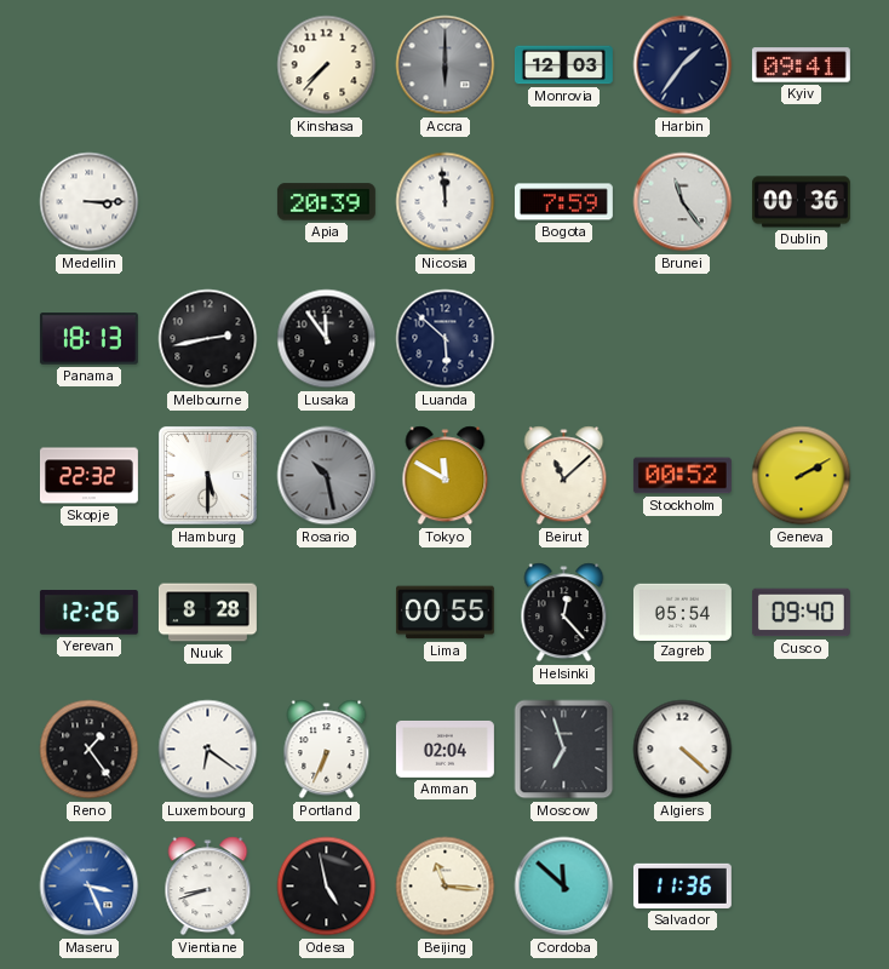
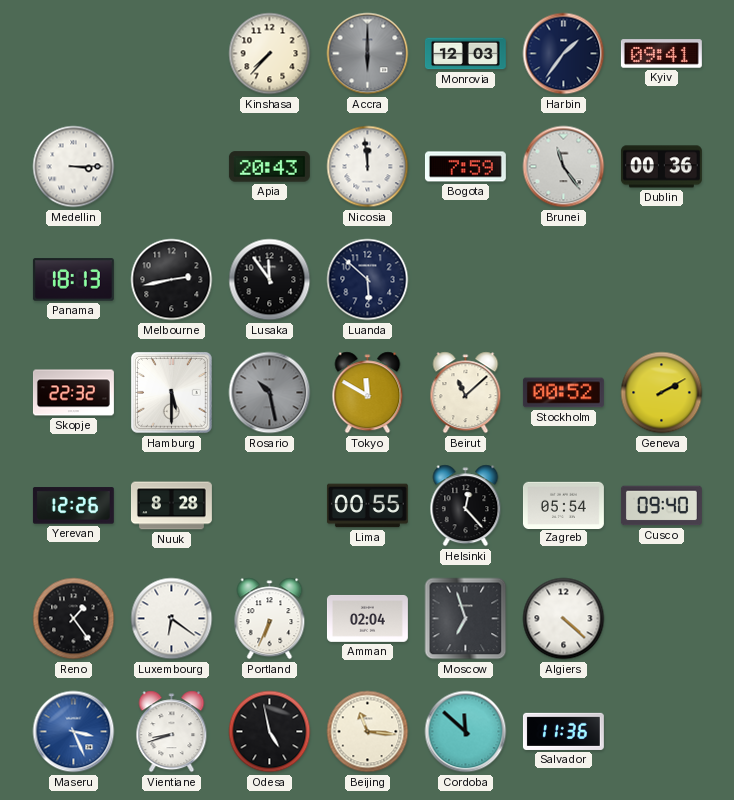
Apia: 20:39 -> 20:43 (269, 167)
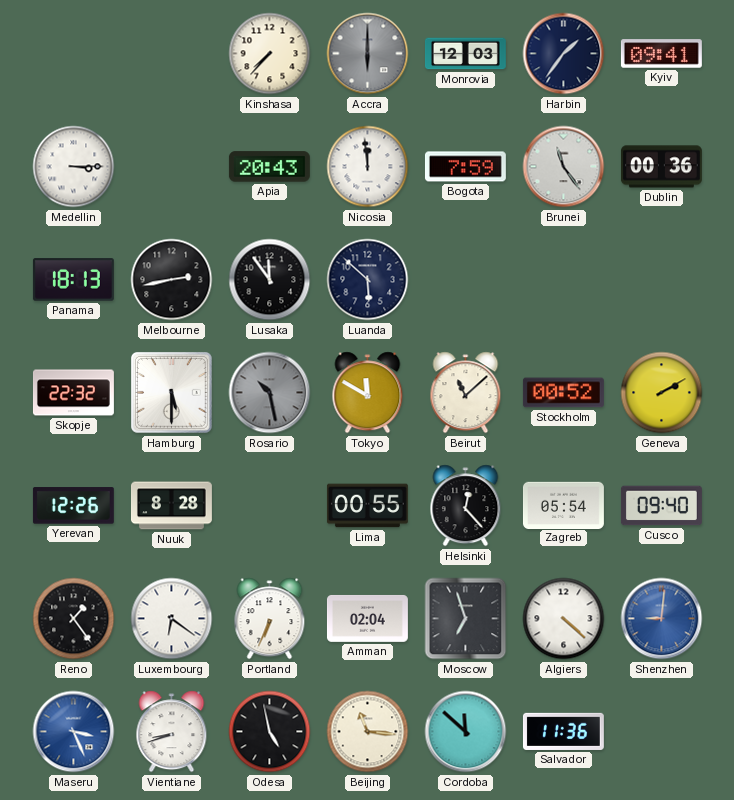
Shenzhen: none -> 9:01 (662, 619)
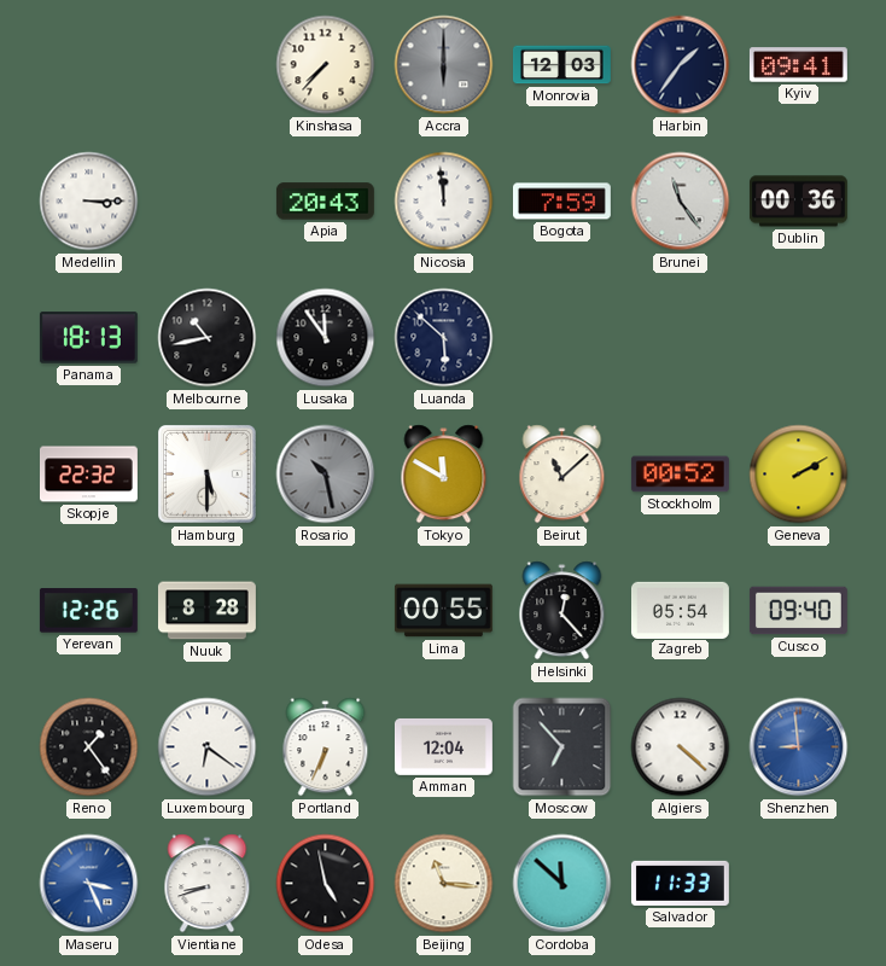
Melbourne: 2:43 -> 10:43 (208, 338)
Amman: 02:04 -> 12:04 (443, 746)
Moscow: 6:57 -> 6:53 (563, 747)
Shenzhen: 9:01 -> 8:59 (799, 747)
Salvador: 11:36 -> 11:33 (680, 883)
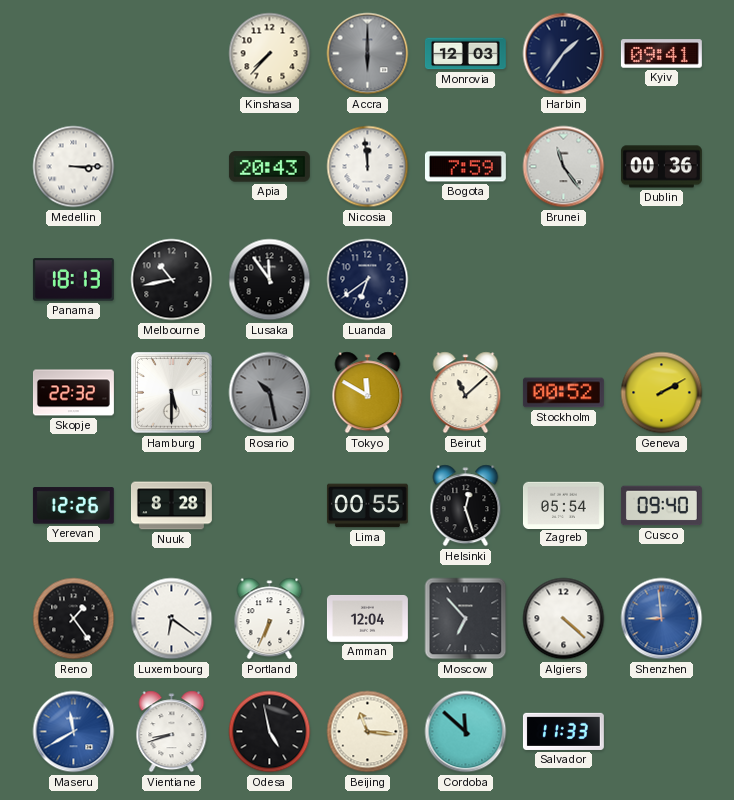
Luanda: 5:52 -> 6:39 (368, 280)
Helsinki: 12:23 -> 12:27 (466, 506)
Maseru: 3:26 -> 11:40 (74, 732)
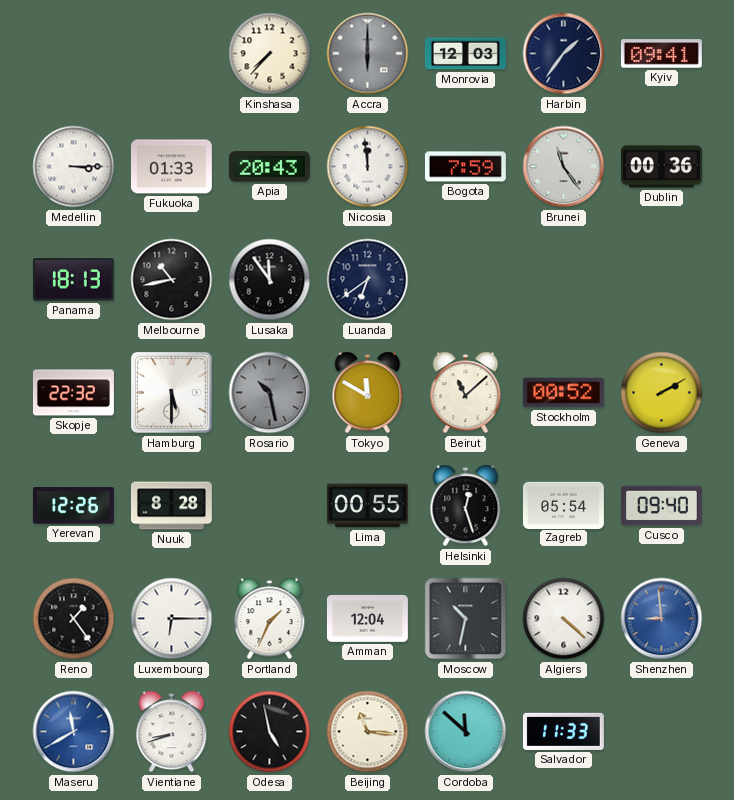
Fukuoka: none -> 01:33 (171, 167)
Luxembourg: 6:21 -> 6:15 (172, 619)
Portland: 6:34 -> 1:34 (270, 619)
Moscow: 6:53 -> 10:32 (466, 619)
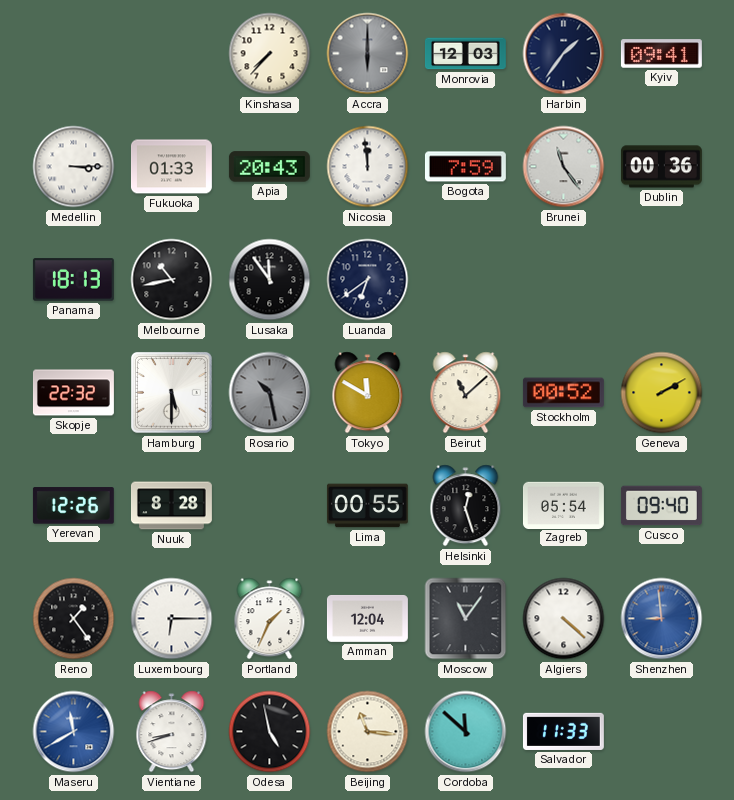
Moscow: 10:32 -> 11:06 (466, 619)
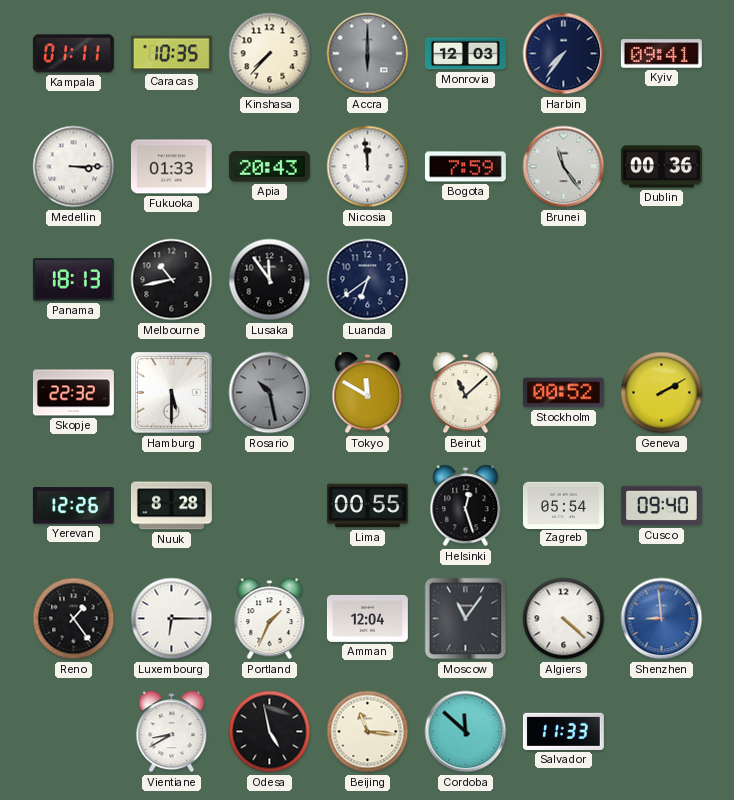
Kampala: none -> 01:11 (73, 54)
Caracas: none -> 10:35 (171, 54)
Harbin: 1:36 -> 7:36 (564, 54)
Maseru: 11:40 -> none (74, 732)
Vientiane: 8:42 -> 8:40 (172, 732)
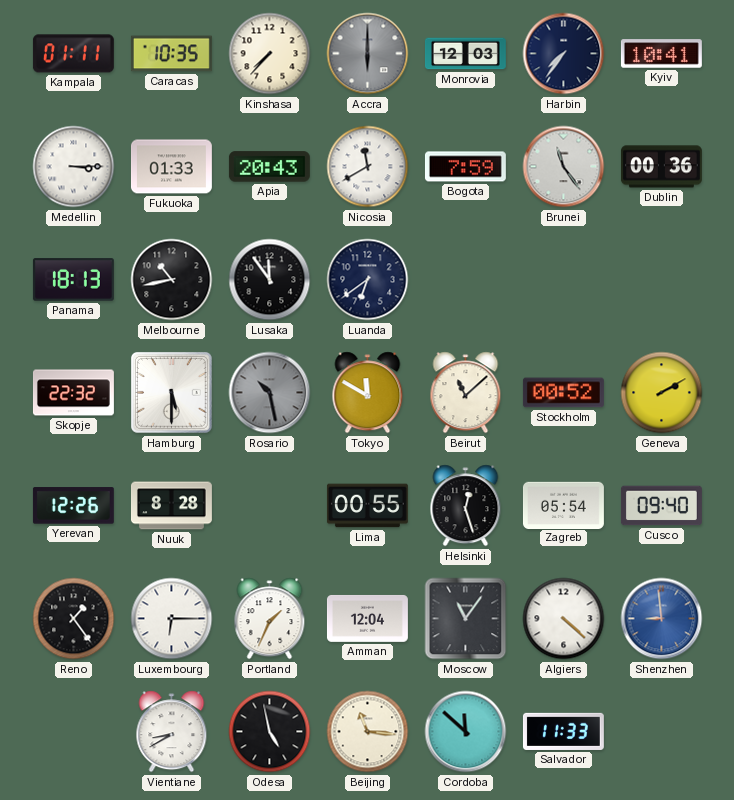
Kyiv: 09:41 -> 10:41 (661, 54)
Nicosia: 11:59 -> 11:40 (368, 167)
